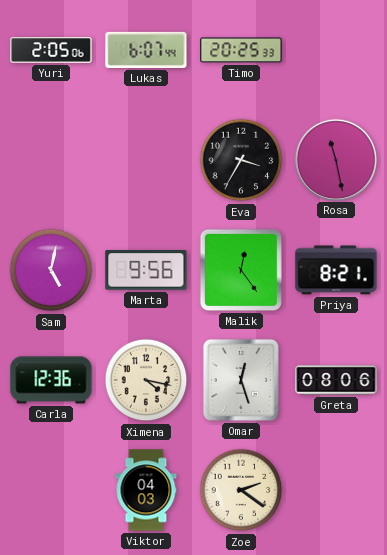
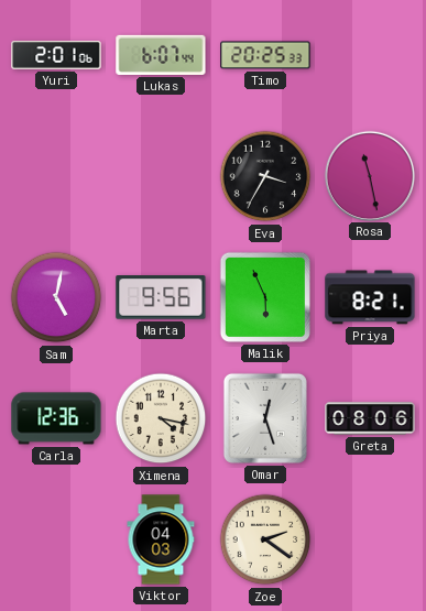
Yuri: 2:05 -> 2:01 (56, 55)
Malik: 12:24 -> 5:56 (265, 297)
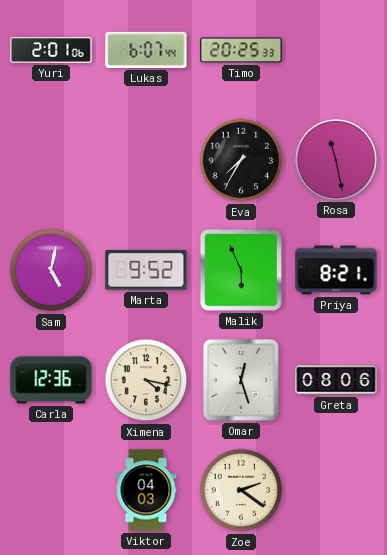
Eva: 3:35 -> 7:35 (241, 160)
Marta: 9:56 -> 9:52 (146, 270)
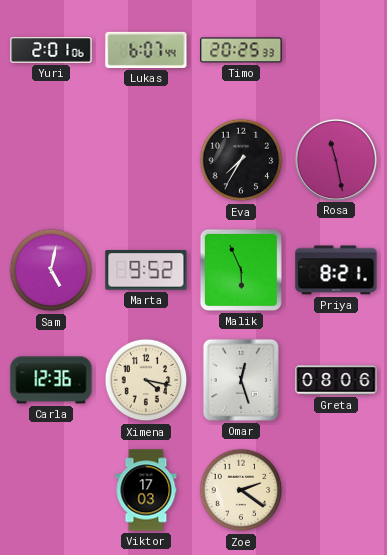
Viktor: 04:03 -> 17:03 (146, 490)
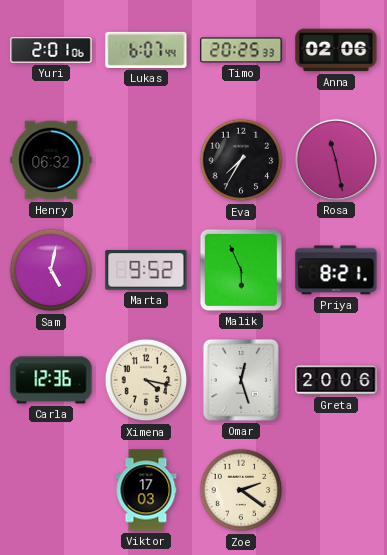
Anna: none -> 02:06 (336, 50)
Henry: none -> 06:32 (51, 160)
Greta: 08:06 -> 20:06 (336, 380)
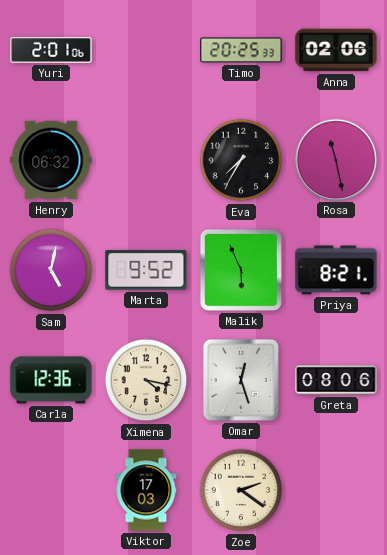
Lukas: 6:07 -> none (146, 50)
Greta: 20:06 -> 08:06 (336, 380)
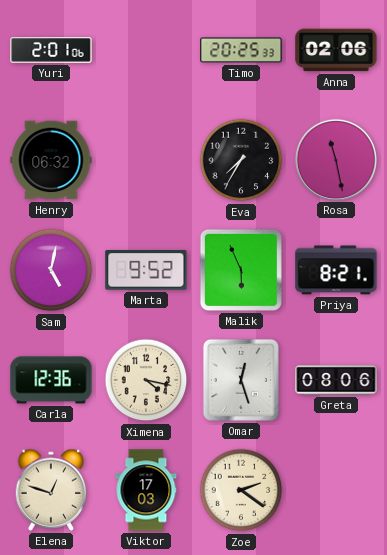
Elena: none -> 12:48 (51, 490)
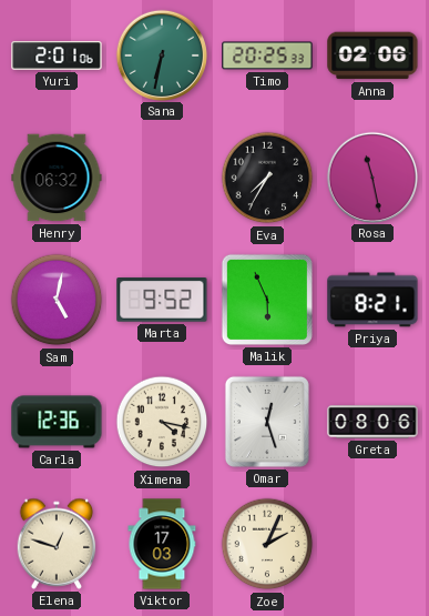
Sana: none -> 6:32 (161, 54)
Zoe: 2:21 -> 2:04 (267, 544)
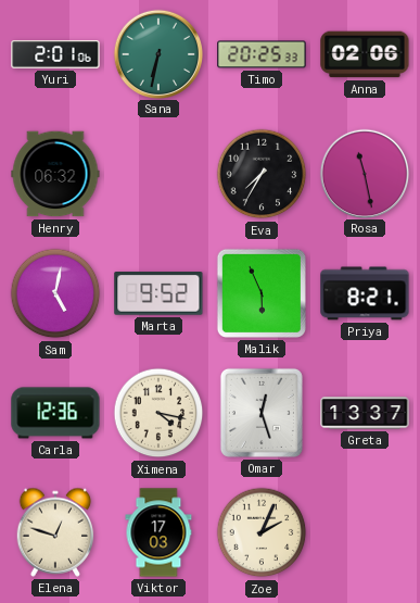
Greta: 08:06 -> 13:37 (365, 413)
